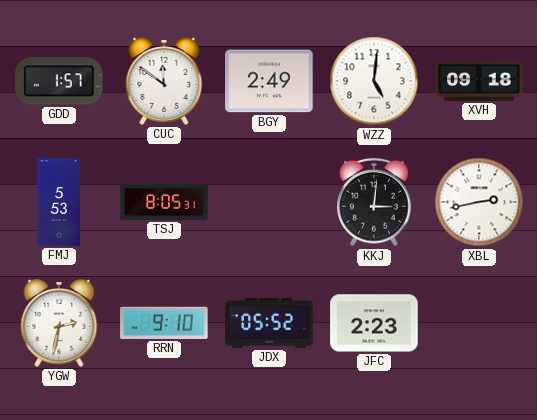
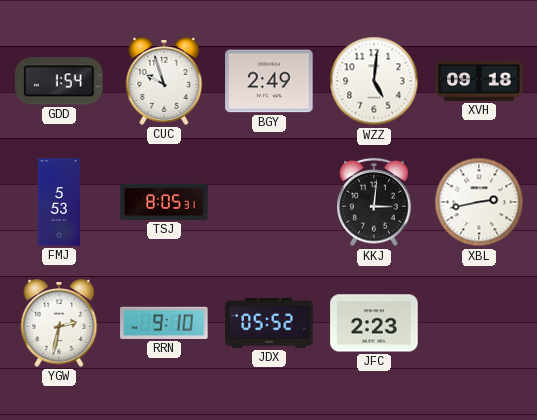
GDD: 1:57 -> 1:54 (59, 81)
CUC: 11:51 -> 9:57 (164, 81)
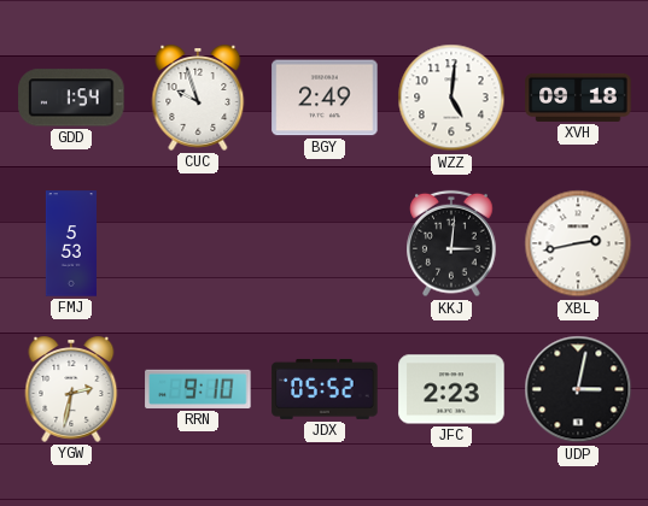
TSJ: 8:05 -> none (164, 202)
UDP: none -> 3:02 (578, 389)
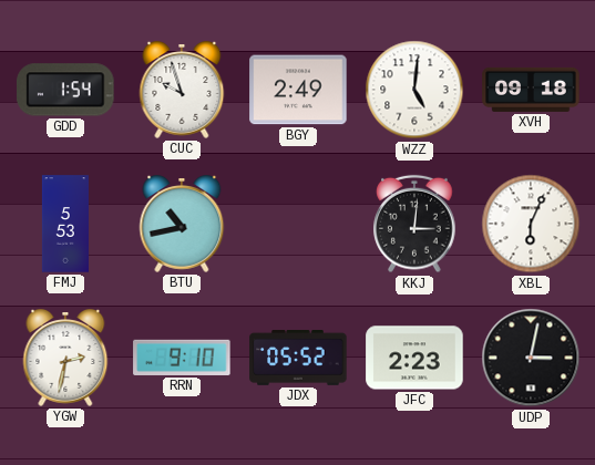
BTU: none -> 10:43 (182, 224)
XBL: 2:43 -> 6:04 (531, 224)
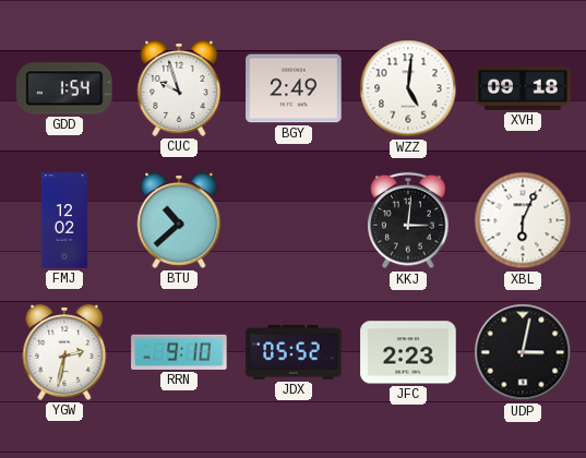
FMJ: 5:53 -> 12:02 (64, 220)
BTU: 10:43 -> 10:38 (179, 220)
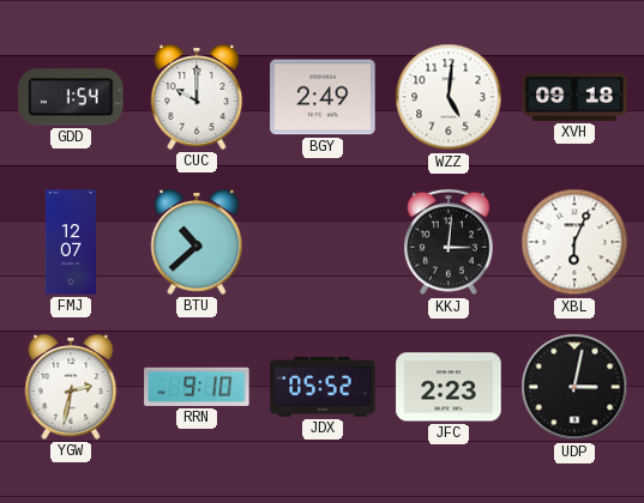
CUC: 9:57 -> 10:00 (197, 97)
FMJ: 12:02 -> 12:07 (71, 242)
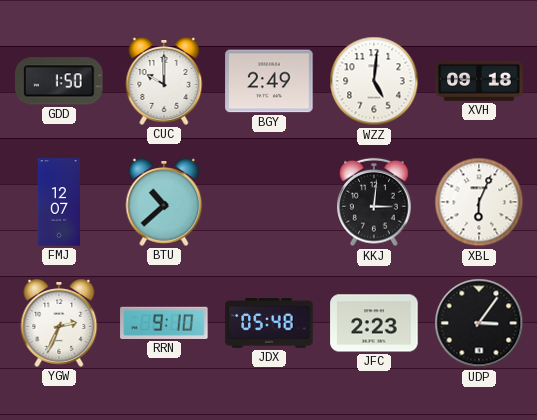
GDD: 1:54 -> 1:50 (59, 81)
YGW: 2:32 -> 2:34 (59, 323)
JDX: 05:52 -> 05:48 (269, 323)
UDP: 3:02 -> 3:06 (479, 323)
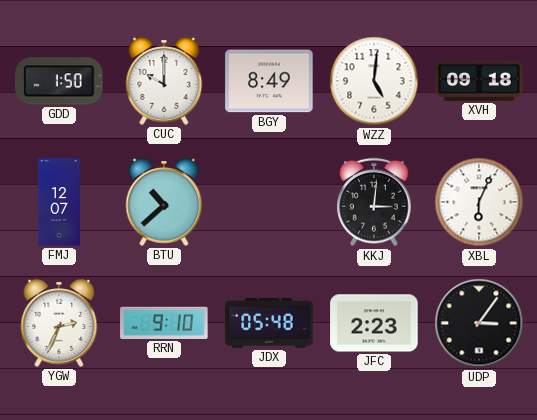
BGY: 2:49 -> 8:49 (269, 81)
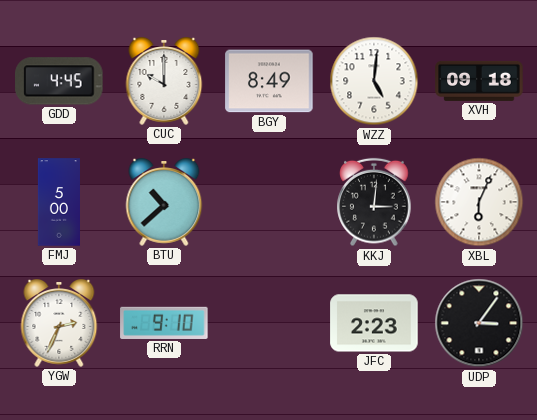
GDD: 1:50 -> 4:45 (59, 81)
FMJ: 12:07 -> 5:00 (59, 202)
JDX: 05:48 -> none (269, 323)
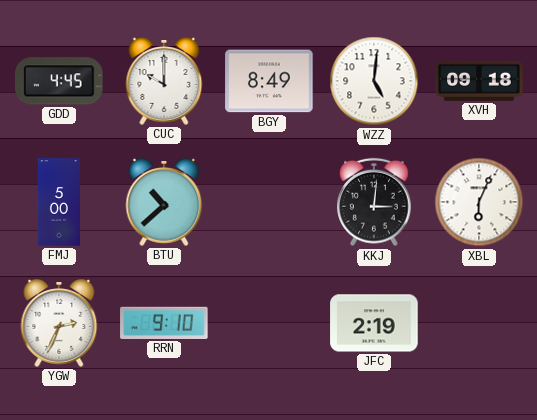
JFC: 2:23 -> 2:19 (374, 323)
UDP: 3:06 -> none (479, 323)
